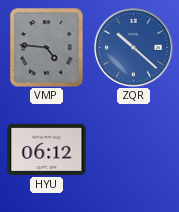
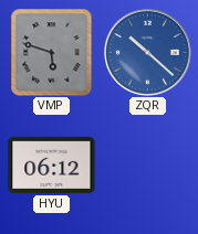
VMP: 4:46 -> 5:48 (52, 53)
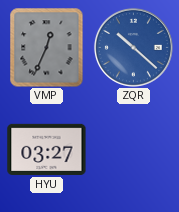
VMP: 5:48 -> 12:34 (47, 48)
HYU: 06:12 -> 03:27 (47, 149)
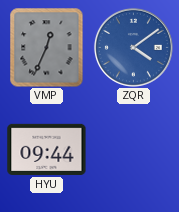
ZQR: 10:22 -> 4:09 (133, 47)
HYU: 03:27 -> 09:44 (47, 149)
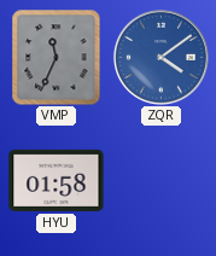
VMP: 12:34 -> 11:34 (57, 58)
HYU: 09:44 -> 01:58 (57, 180)
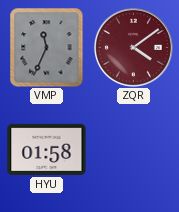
ZQR dial: blue -> burgundy (133, 47)
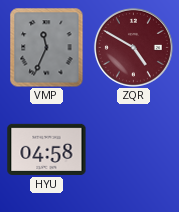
ZQR: 4:09 -> 4:50 (133, 47)
HYU: 01:58 -> 04:58 (47, 149)
